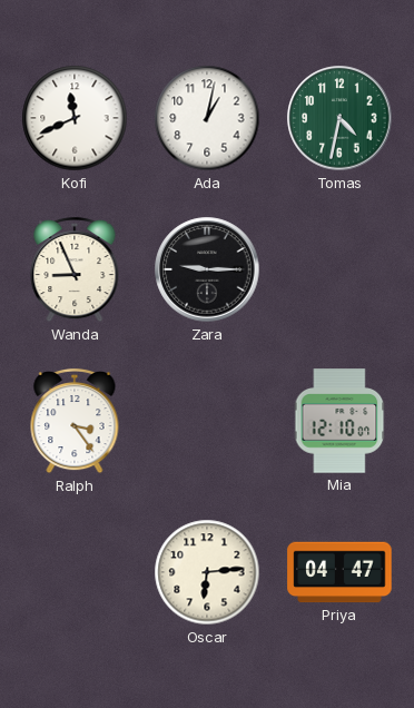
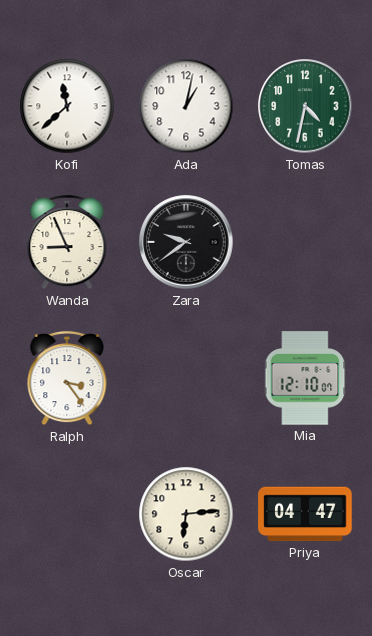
Kofi: 11:41 -> 11:38 (67, 106)
Zara: 9:15 -> 9:39 (186, 242)
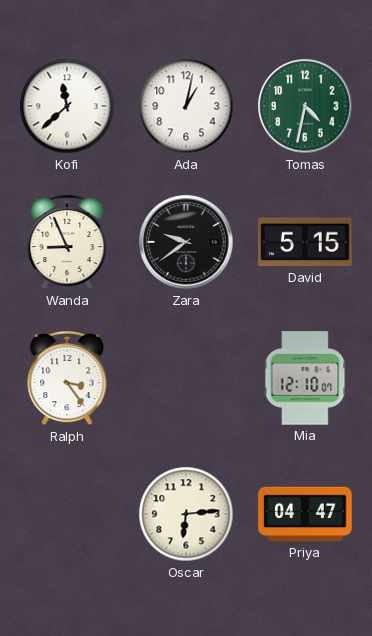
David: none -> 5:15 (305, 242)
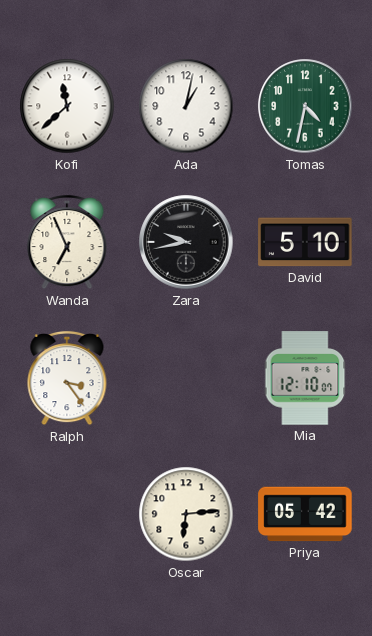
Wanda: 8:56 -> 6:56 (67, 242)
Zara: 9:39 -> 9:43 (186, 242)
David: 5:15 -> 5:10 (305, 242)
Priya: 04:47 -> 05:42 (305, 514)
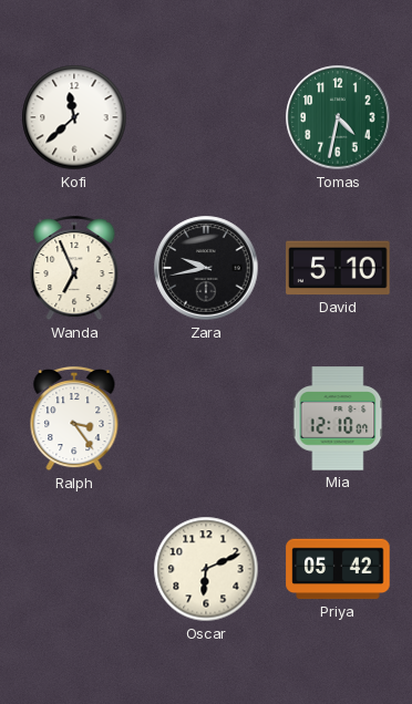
Ada: 1:02 -> none (186, 106)
Oscar: 6:14 -> 6:11 (206, 569)
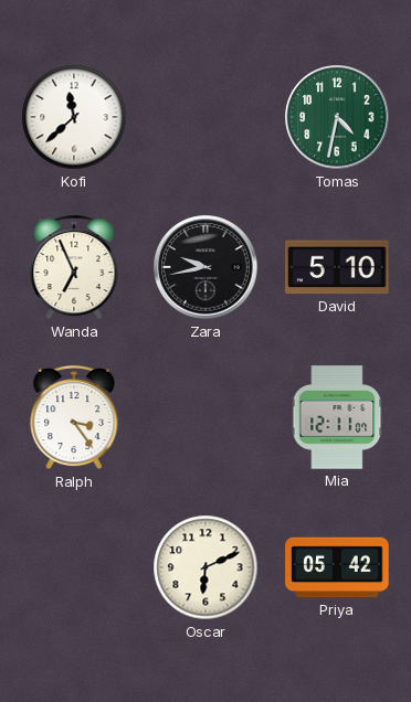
Mia: 12:10 -> 12:11 (337, 417)
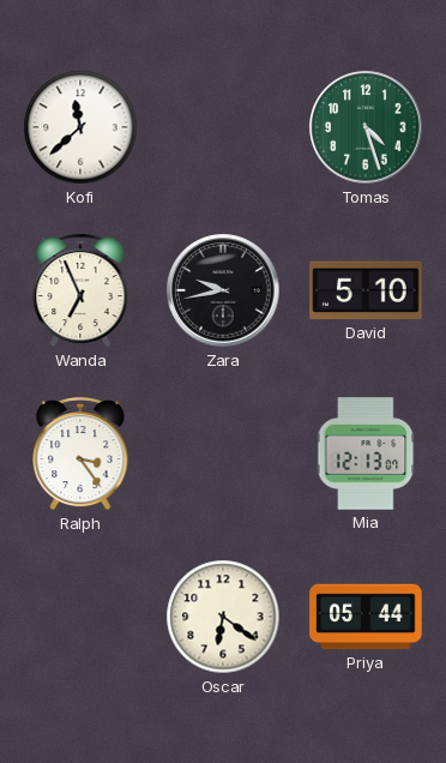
Tomas: 4:32 -> 4:27 (366, 127)
Mia: 12:11 -> 12:13 (366, 453)
Oscar: 6:11 -> 6:21 (223, 617)
Priya: 05:42 -> 05:44 (366, 617)
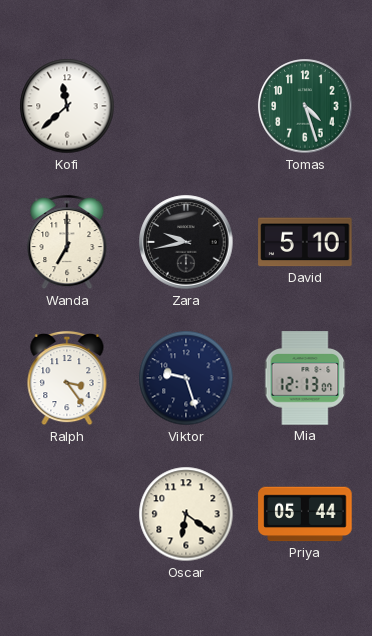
Wanda: 6:56 -> 7:00 (67, 242)
Viktor: none -> 9:27 (186, 378)
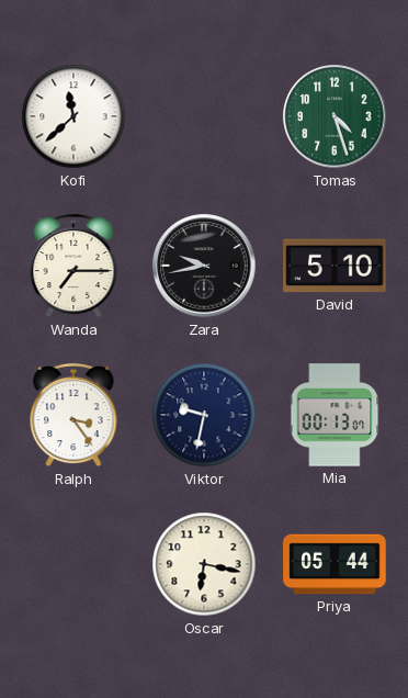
Wanda: 7:00 -> 7:15 (73, 266)
Viktor: 9:27 -> 9:32 (204, 415)
Mia: 12:13 -> 00:13 (335, 415)
Oscar: 6:21 -> 6:17 (204, 564)
